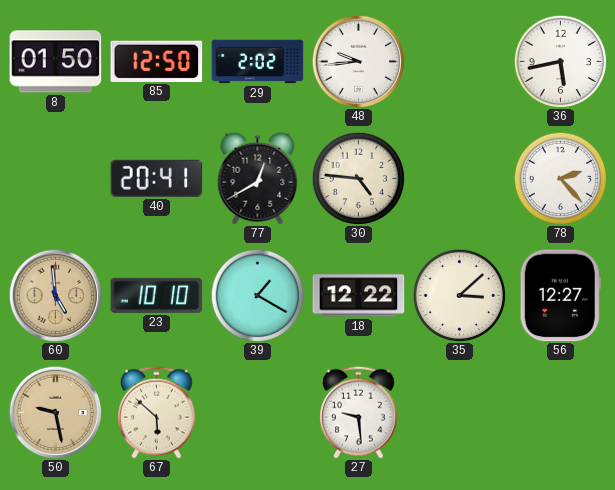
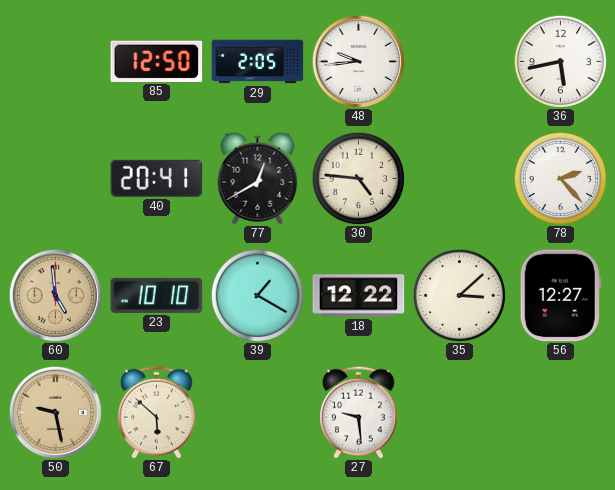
8: 01:50 -> none (56, 62)
29: 2:02 -> 2:05 (258, 62)
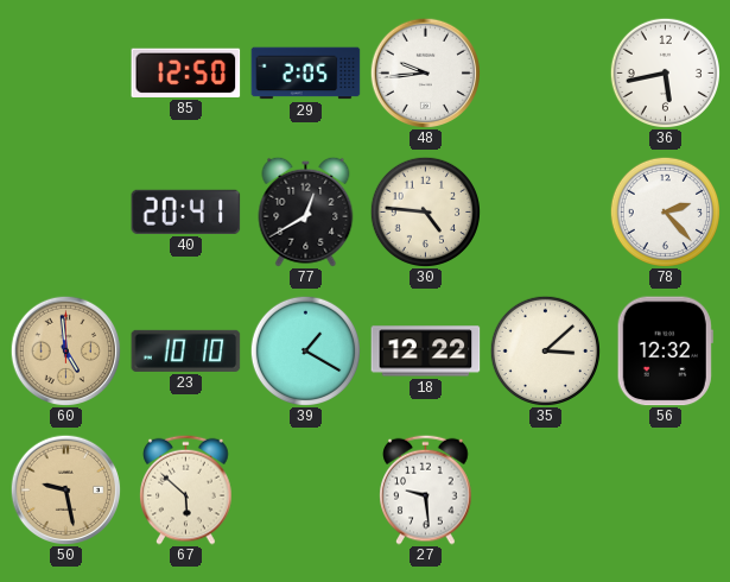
56: 12:27 -> 12:32 (665, 352)
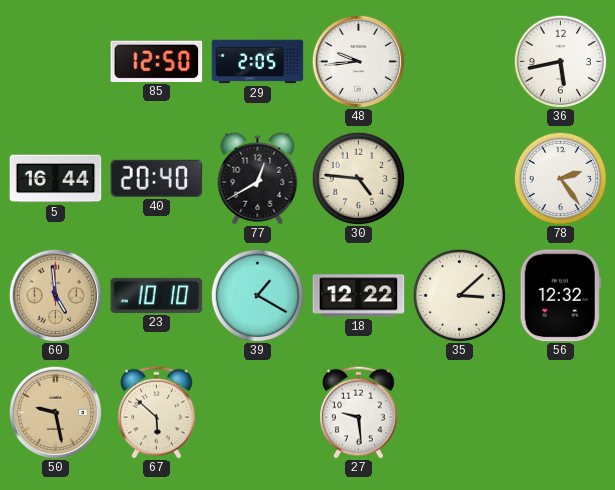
5: none -> 16:44 (56, 179)
40: 20:41 -> 20:40 (157, 178)
78: 2:23 -> 2:24 (560, 178)
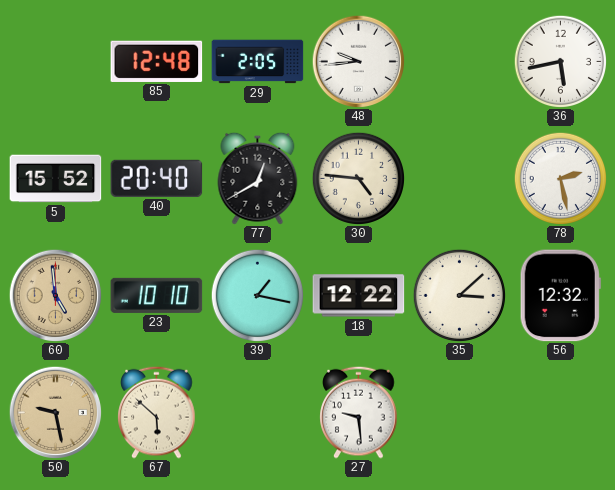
85: 12:50 -> 12:48 (157, 61)
5: 16:44 -> 15:52 (56, 179)
78: 2:24 -> 2:28 (560, 178)
39: 1:20 -> 1:17 (257, 295)
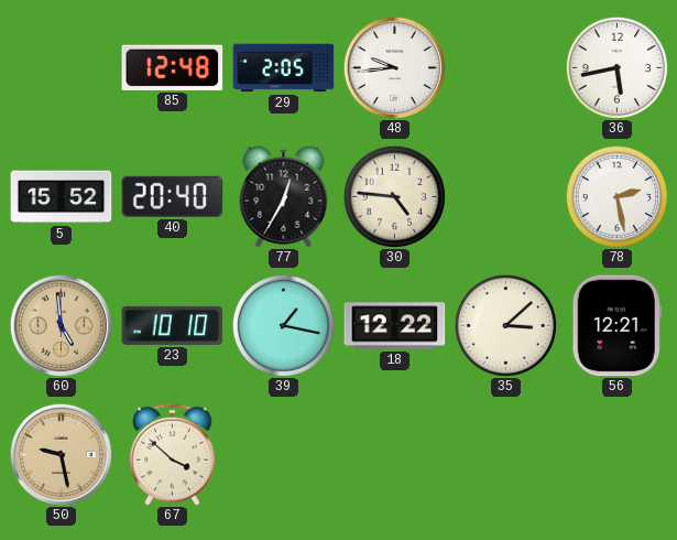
77: 12:40 -> 12:35 (284, 196)
56: 12:32 -> 12:21 (616, 326)
67: 5:52 -> 3:52 (173, 454)
27: 9:29 -> none (359, 412)
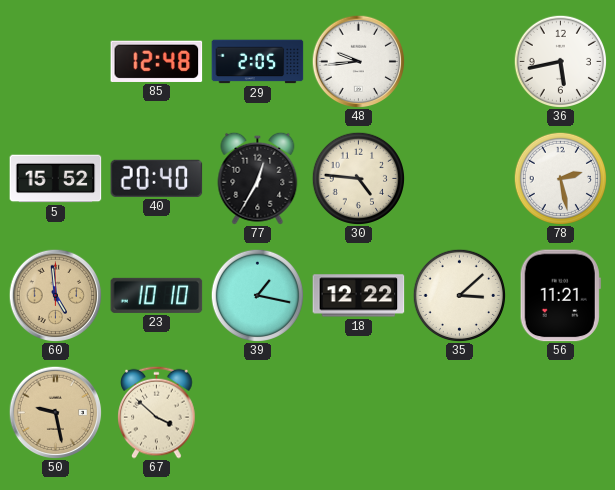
56: 12:21 -> 11:21 (560, 296)
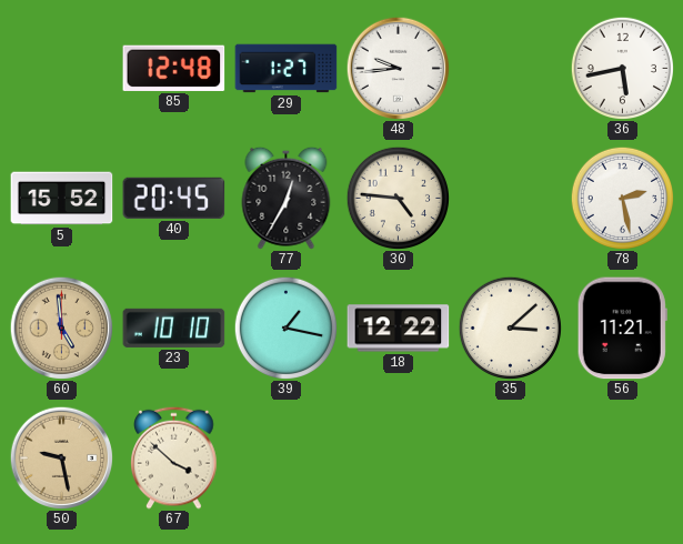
29: 2:05 -> 1:27 (287, 69)
40: 20:40 -> 20:45 (174, 198)
